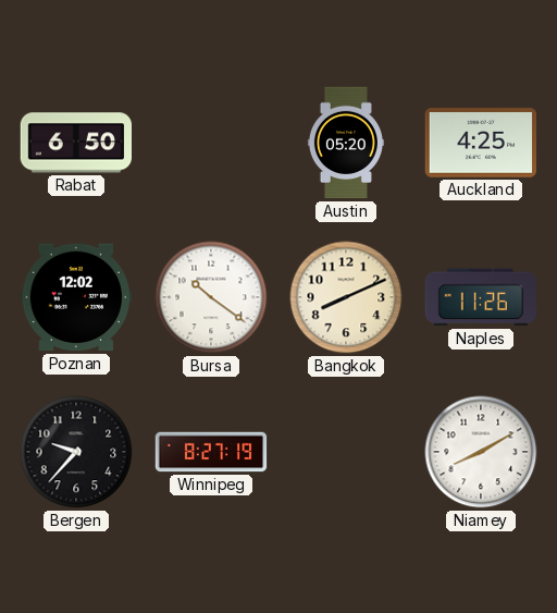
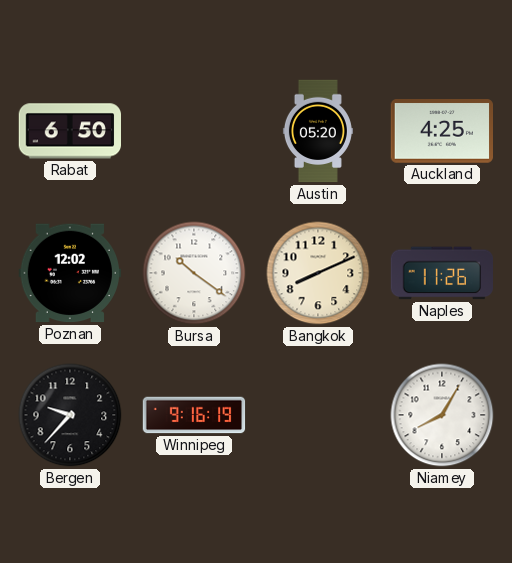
Winnipeg: 8:27 -> 9:16 (194, 415)
Niamey: 8:10 -> 8:05 (442, 415)
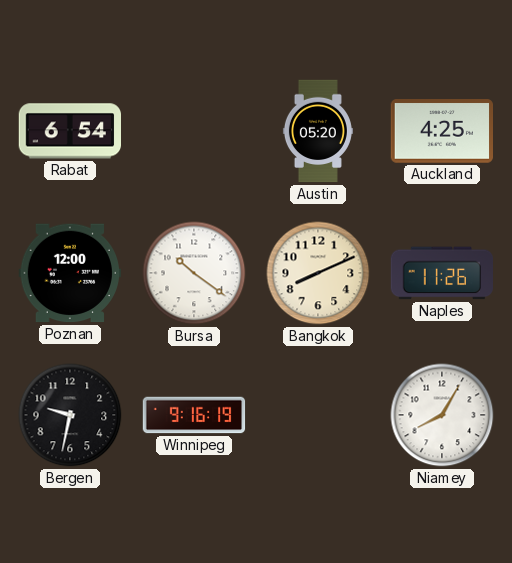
Rabat: 6:50 -> 6:54 (69, 131)
Poznan: 12:02 -> 12:00 (69, 273)
Bergen: 9:37 -> 9:32 (70, 415)
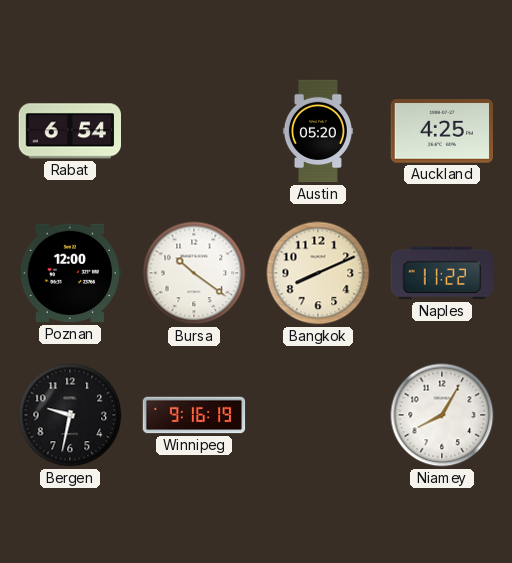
Naples: 11:26 -> 11:22 (442, 273)
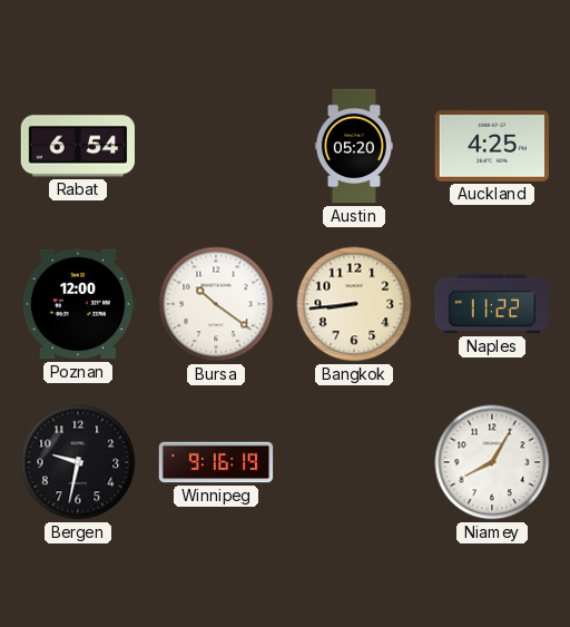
Bangkok: 8:11 -> 8:44 (354, 304)
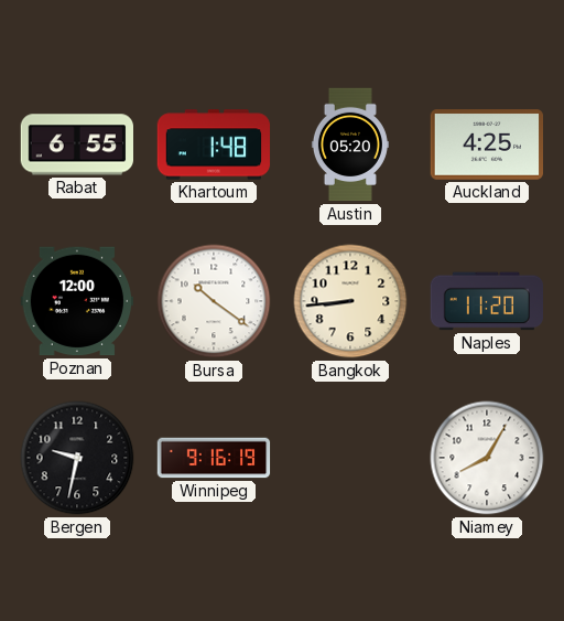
Rabat: 6:54 -> 6:55 (76, 144)
Khartoum: none -> 1:48 (214, 144)
Naples: 11:22 -> 11:20 (487, 301)
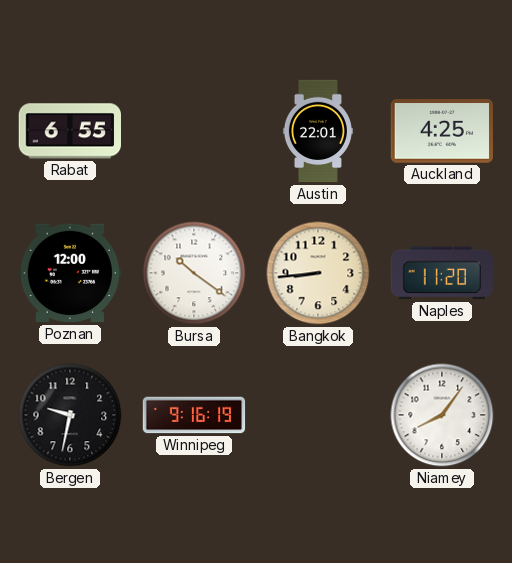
Khartoum: 1:48 -> none (214, 144)
Austin: 05:20 -> 22:01 (318, 131)
Niamey: 8:05 -> 8:06 (442, 415)
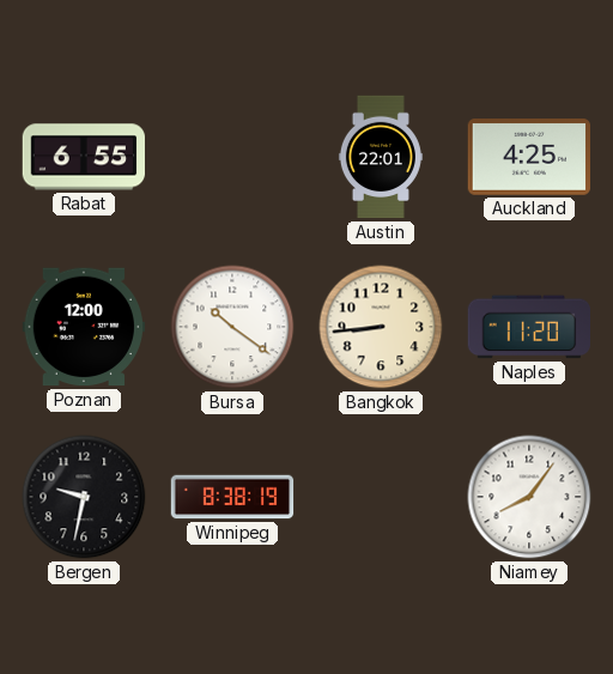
Winnipeg: 9:16 -> 8:38 (232, 497)
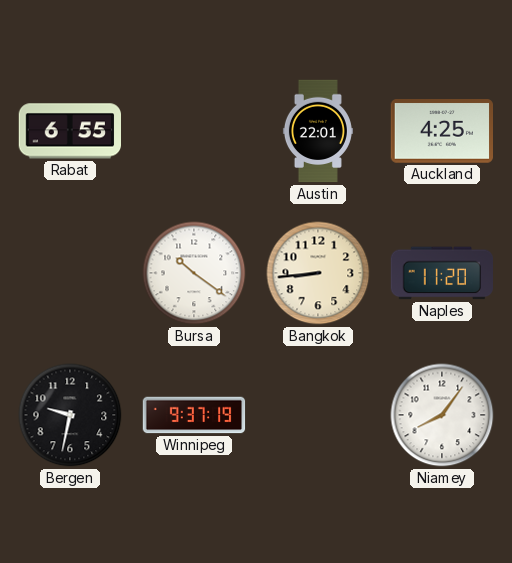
Poznan: 12:00 -> none (83, 327)
Winnipeg: 8:38 -> 9:37 (194, 415)
